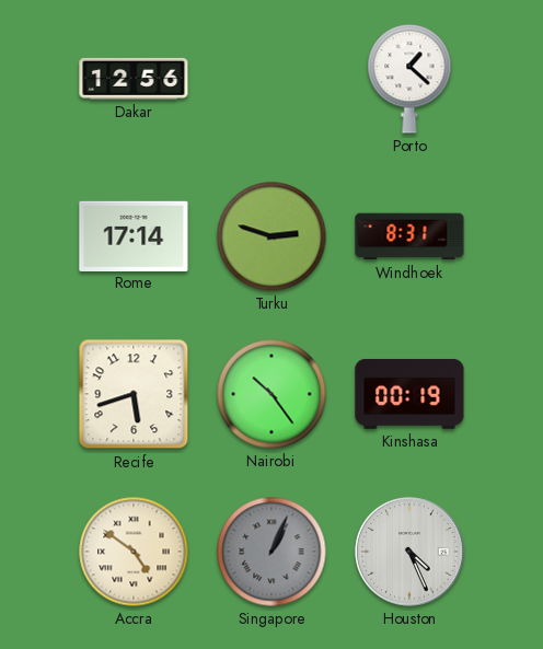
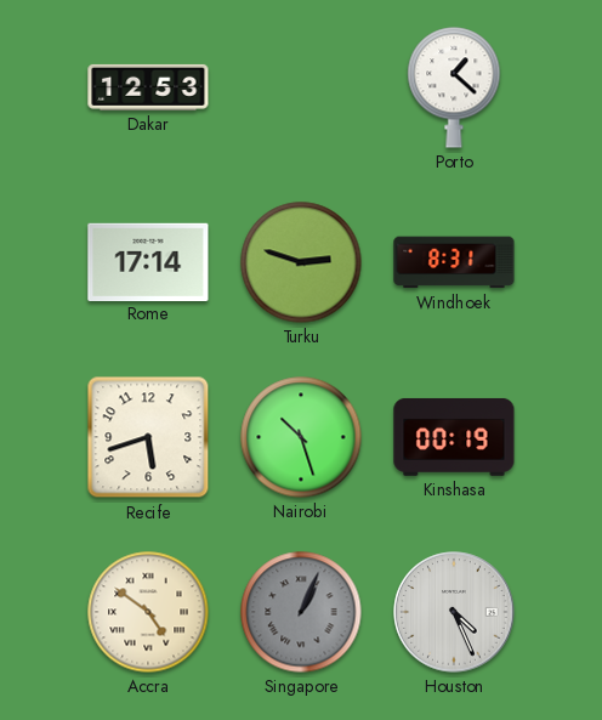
Dakar: 12:56 -> 12:53 (148, 87)
Nairobi: 10:24 -> 10:27 (301, 437)
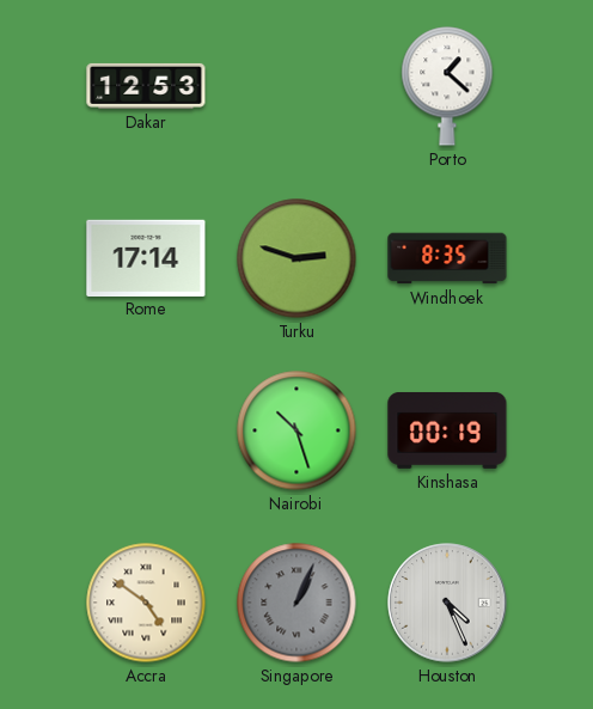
Windhoek: 8:31 -> 8:35 (447, 258)
Recife: 5:42 -> none (148, 437)
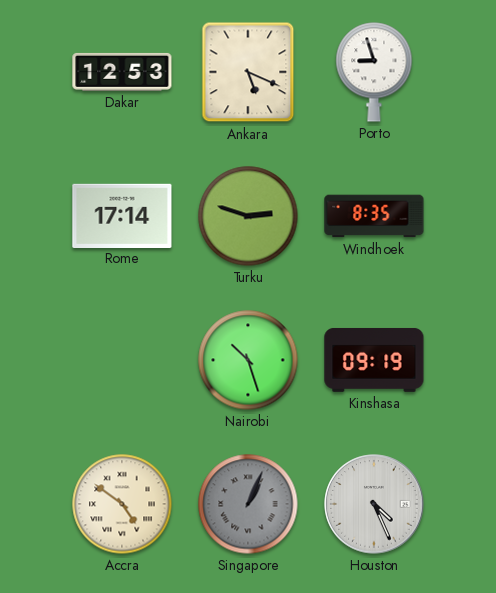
Ankara: none -> 5:19 (248, 72)
Porto: 1:22 -> 8:57 (374, 72)
Kinshasa: 00:19 -> 09:19 (374, 360)
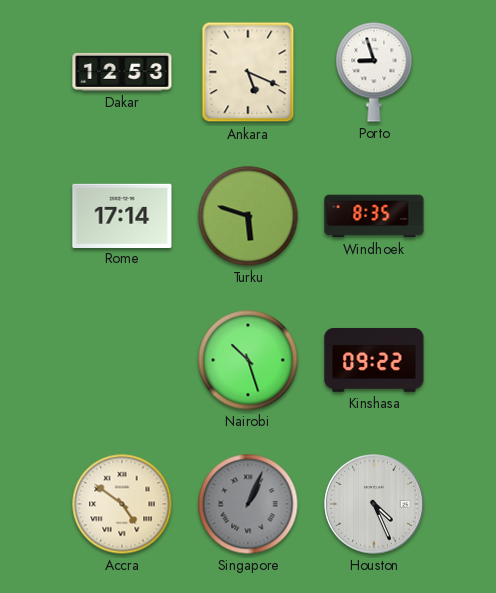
Turku: 2:48 -> 5:48 (248, 216)
Kinshasa: 09:19 -> 09:22 (374, 360)
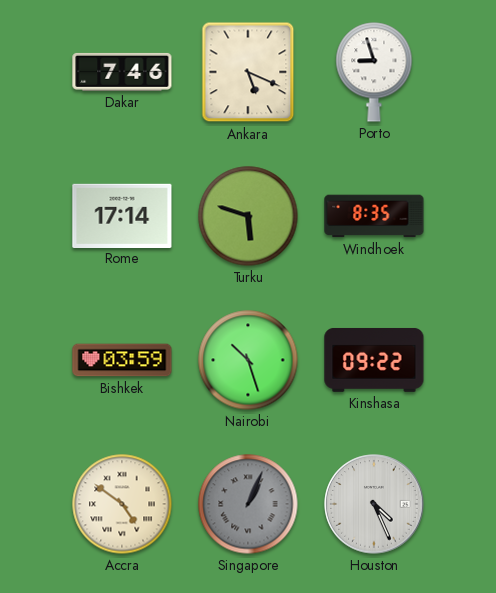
Dakar: 12:53 -> 7:46 (122, 72)
Bishkek: none -> 03:59 (122, 360)
